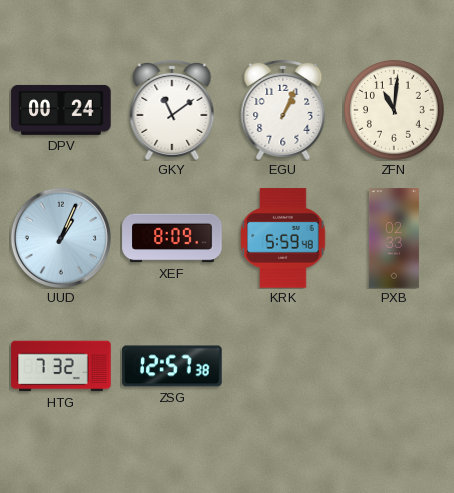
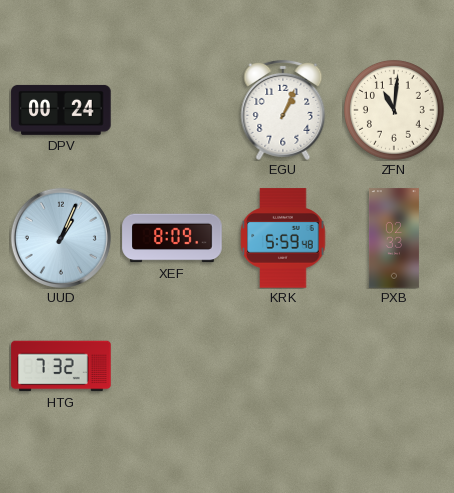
GKY: 11:09 -> none (172, 110)
ZSG: 12:57 -> none (172, 366)
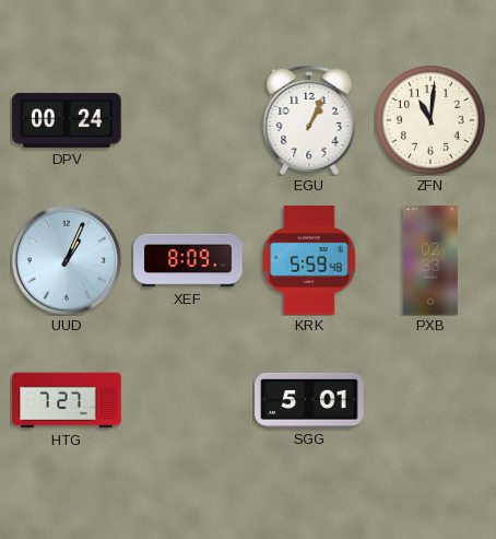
HTG: 7:32 -> 7:27 (67, 400)
SGG: none -> 5:01 (309, 400)
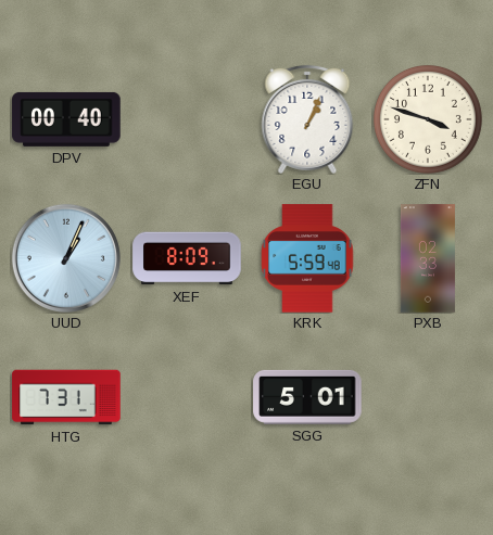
DPV: 00:24 -> 00:40 (66, 119)
ZFN: 11:01 -> 3:48 (428, 119)
HTG: 7:27 -> 7:31 (66, 397)
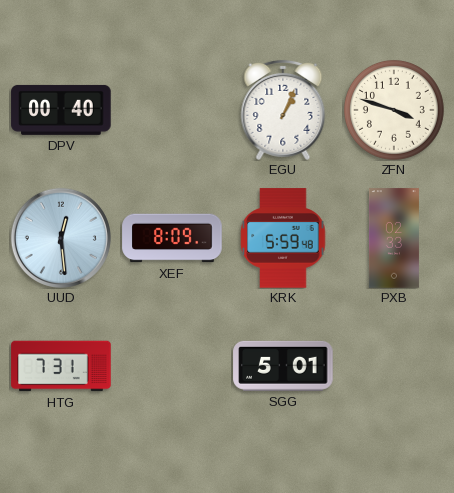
UUD: 1:04 -> 12:29 (61, 238)
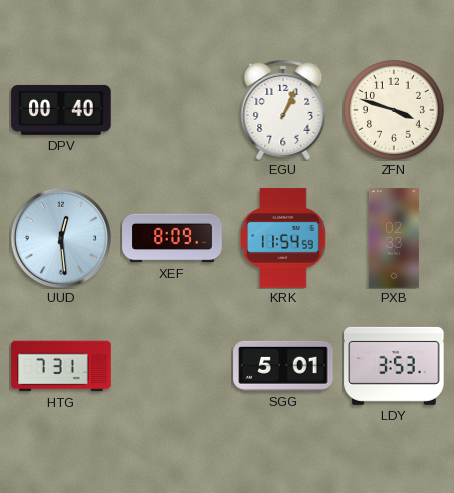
KRK: 5:59 -> 11:54 (283, 238)
LDY: none -> 3:53 (394, 366)
